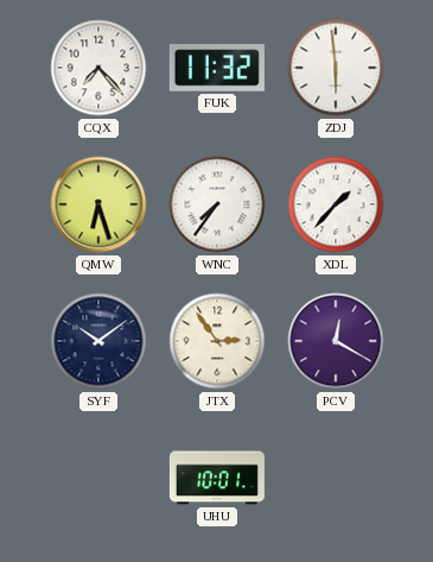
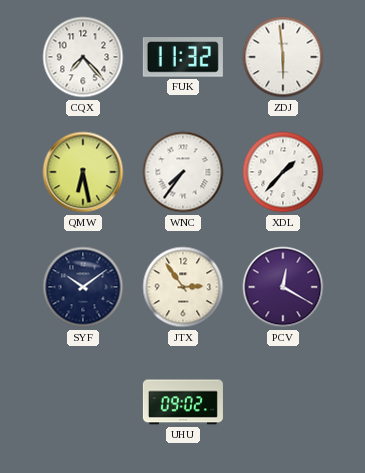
QMW: 6:27 -> 6:28 (83, 172)
UHU: 10:01 -> 09:02 (183, 402)
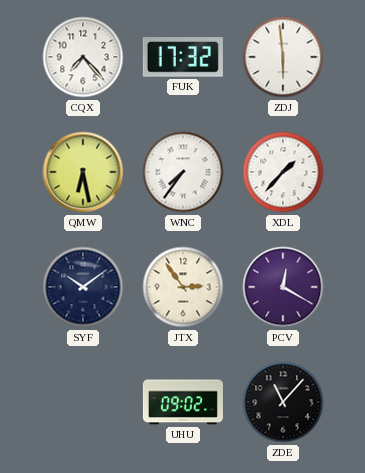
FUK: 11:32 -> 17:32 (183, 57)
ZDE: none -> 11:07 (283, 402)
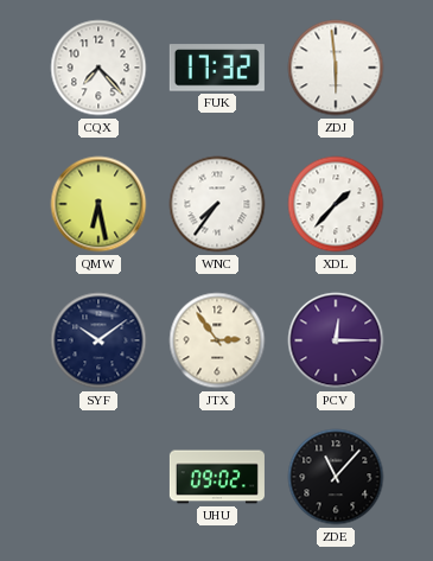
PCV: 12:20 -> 12:15 (336, 340)
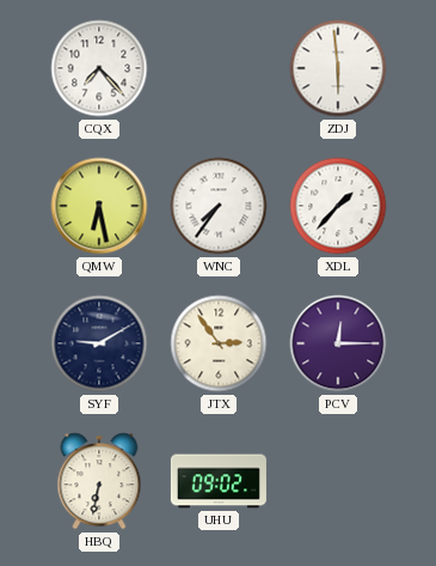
FUK: 17:32 -> none (217, 68)
SYF: 10:09 -> 9:10 (99, 343)
HBQ: none -> 6:32 (99, 481)
ZDE: 11:07 -> none (336, 477)
